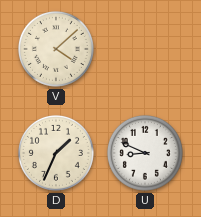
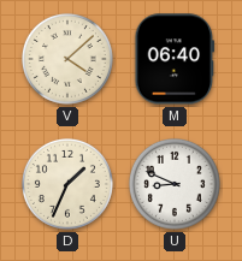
M: none -> 06:40 (175, 59)
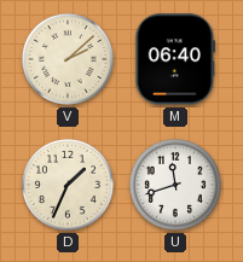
V: 4:08 -> 2:08 (68, 59)
U: 8:49 -> 11:42 (175, 185)
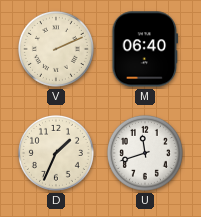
V: 2:08 -> 2:11 (56, 49)
